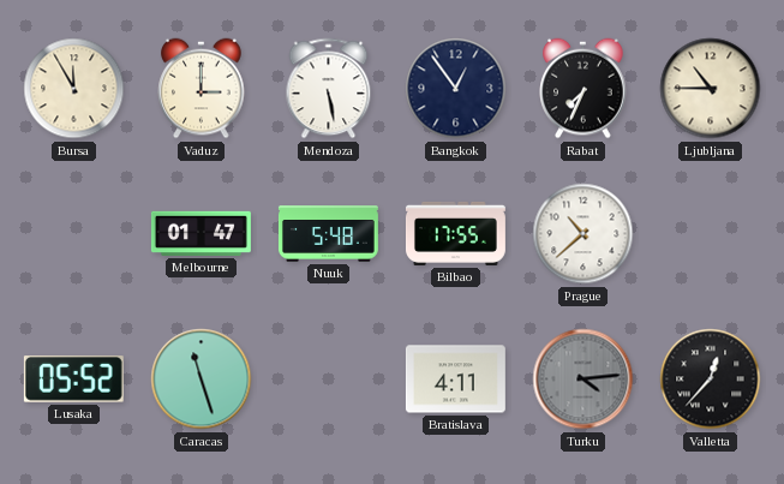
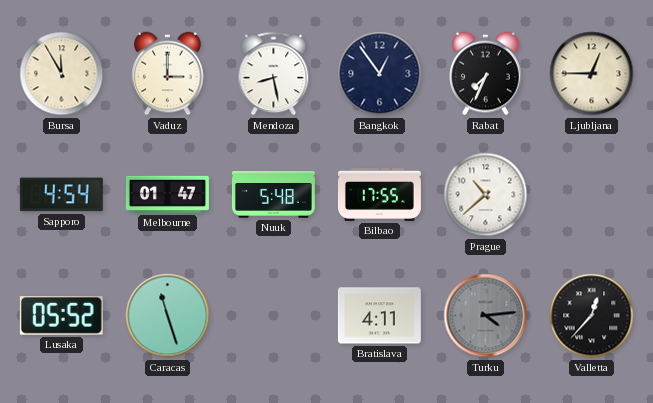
Mendoza: 5:28 -> 8:28 (274, 74)
Ljubljana: 10:45 -> 12:45 (592, 74)
Sapporo: none -> 4:54 (61, 195)
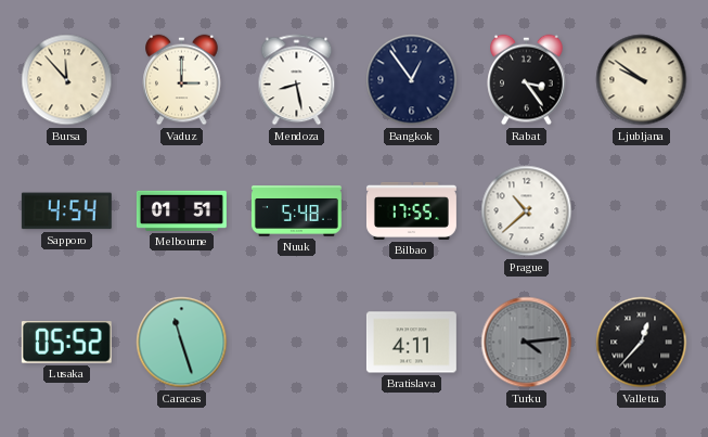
Bursa: 11:55 -> 11:53 (67, 80)
Rabat: 7:34 -> 3:24 (527, 80)
Ljubljana: 12:45 -> 9:51 (642, 80)
Melbourne: 01:47 -> 01:51 (181, 210)
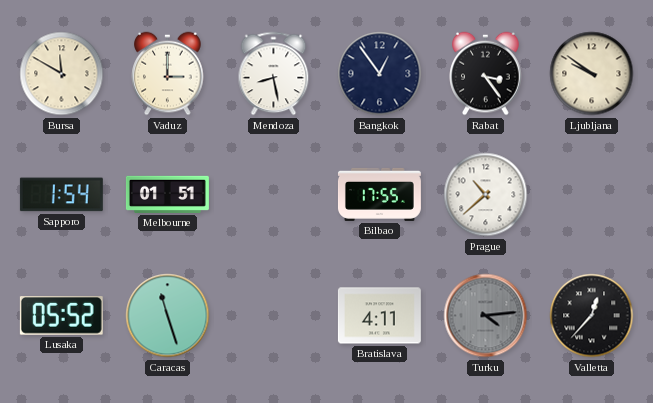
Bursa: 11:53 -> 11:50 (62, 74)
Sapporo: 4:54 -> 1:54 (61, 195)
Nuuk: 5:48 -> none (296, 211)
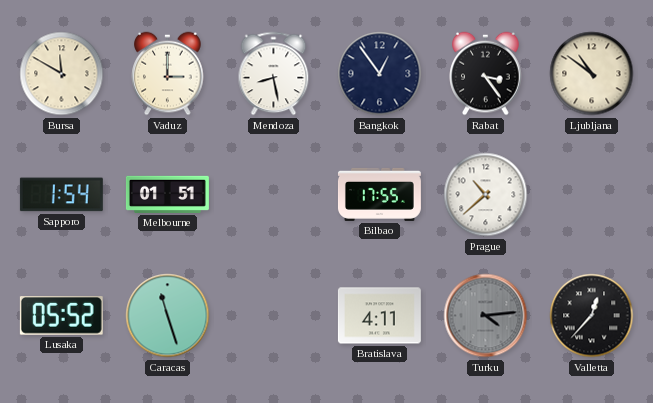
Ljubljana: 9:51 -> 10:51 (592, 74)
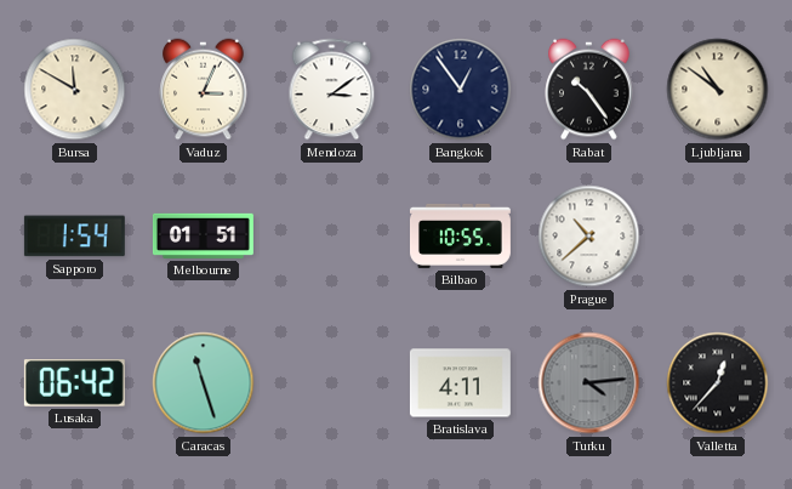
Vaduz: 3:00 -> 3:04 (204, 90)
Mendoza: 8:28 -> 3:09 (332, 90)
Rabat: 3:24 -> 10:24 (589, 90)
Bilbao: 17:55 -> 10:55 (460, 235)
Lusaka: 05:52 -> 06:42 (74, 383)
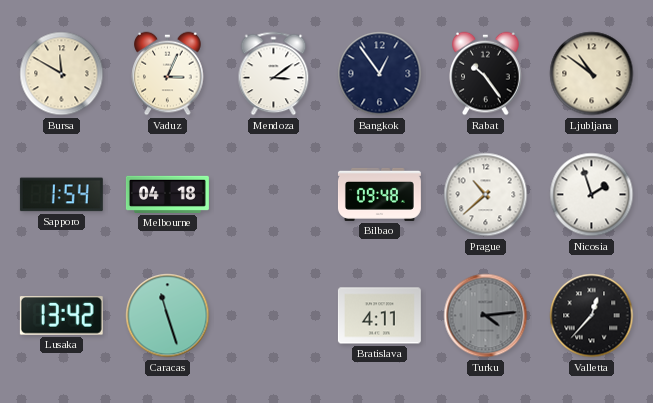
Melbourne: 01:51 -> 04:18 (167, 194)
Bilbao: 10:55 -> 09:48 (379, 194)
Nicosia: none -> 1:57 (592, 195)
Lusaka: 06:42 -> 13:42 (61, 316)
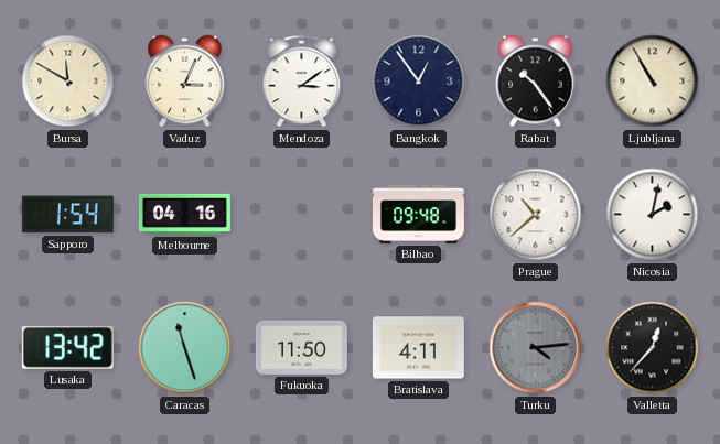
Ljubljana: 10:51 -> 10:55 (653, 82)
Melbourne: 04:18 -> 04:16 (184, 214)
Nicosia: 1:57 -> 2:02 (653, 215)
Fukuoka: none -> 11:50 (301, 347)
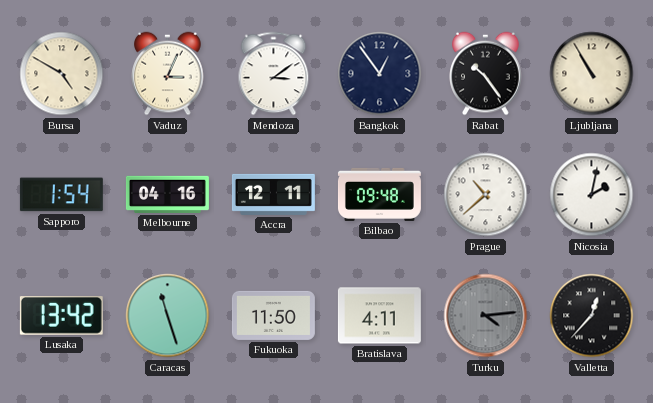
Bursa: 11:50 -> 4:50 (62, 74)
Accra: none -> 12:11 (273, 194)
